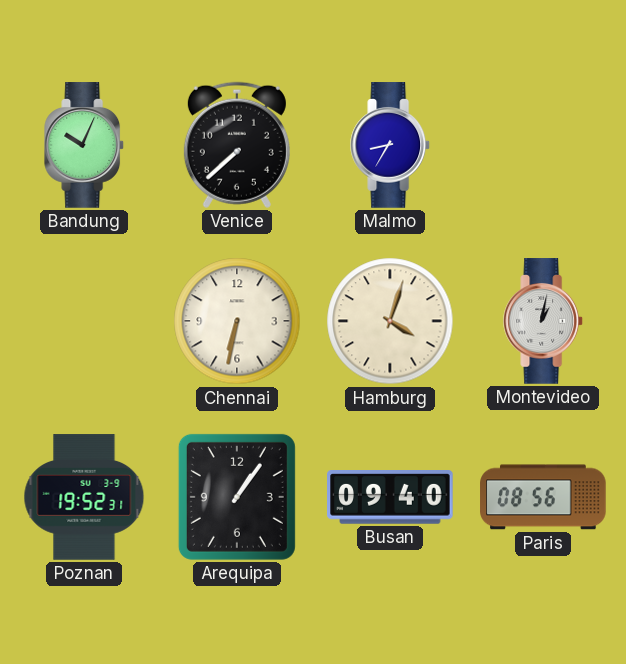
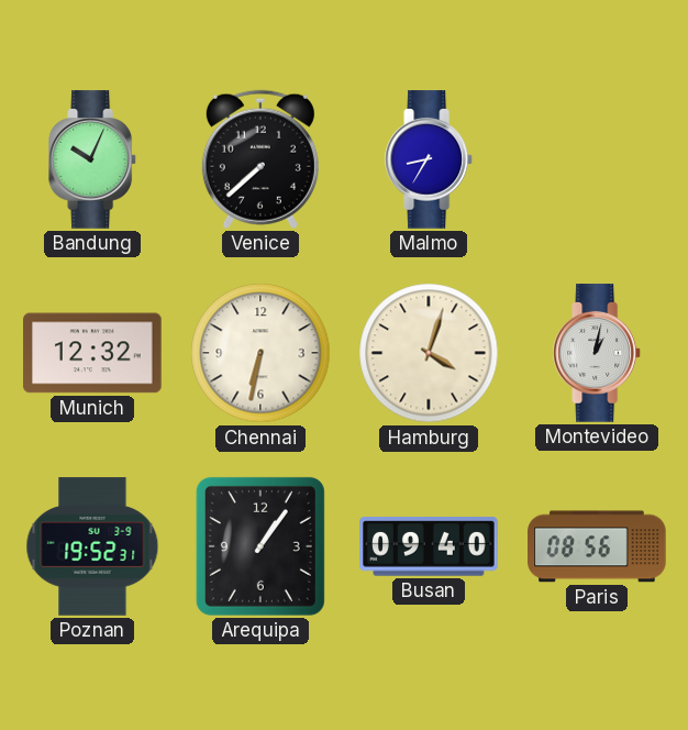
Munich: none -> 12:32 (92, 353)
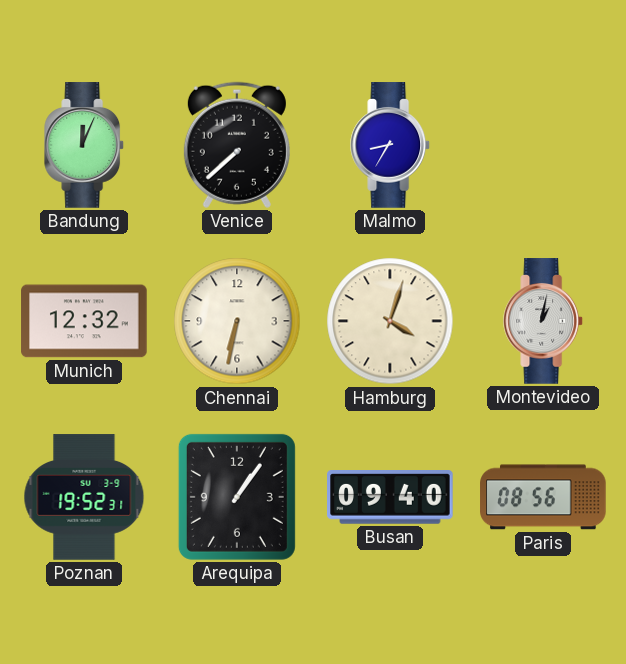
Bandung: 10:04 -> 12:04 (85, 145)
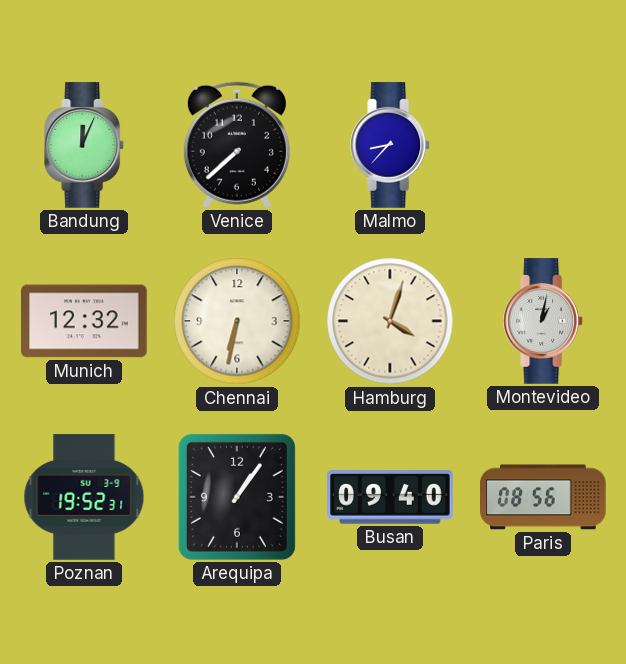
Malmo: 8:35 -> 8:37 (391, 145)
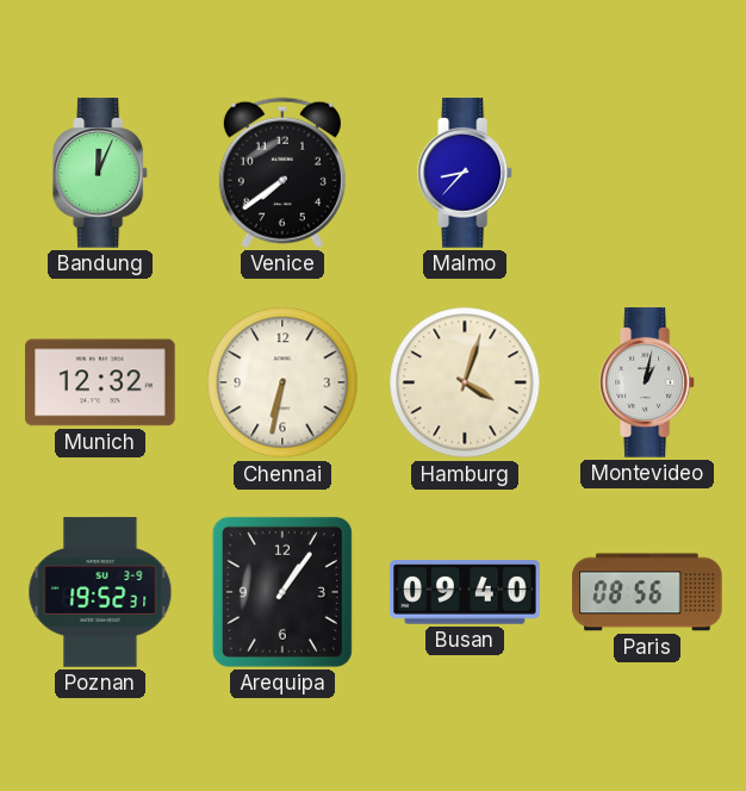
Venice: 7:38 -> 7:39 (282, 173)
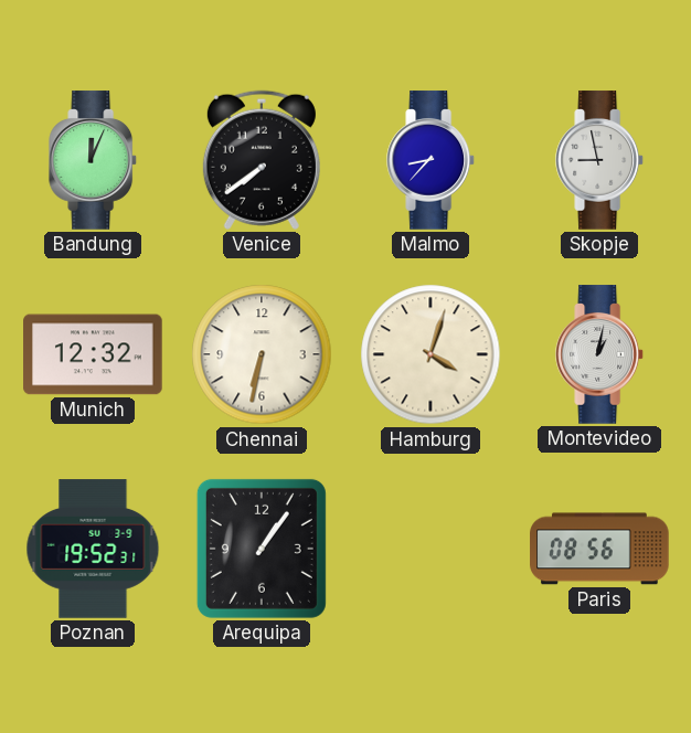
Skopje: none -> 8:58 (600, 160)
Busan: 09:40 -> none (465, 592)
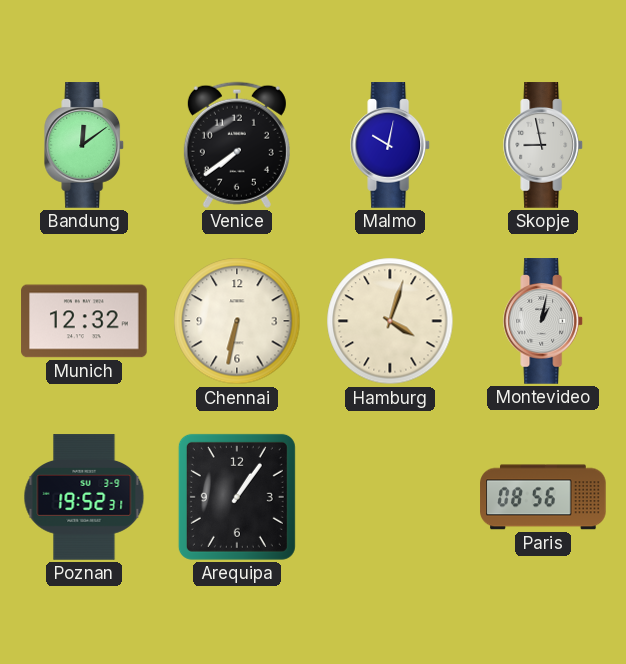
Bandung: 12:04 -> 12:09 (85, 145)
Malmo: 8:37 -> 10:02 (391, 145)
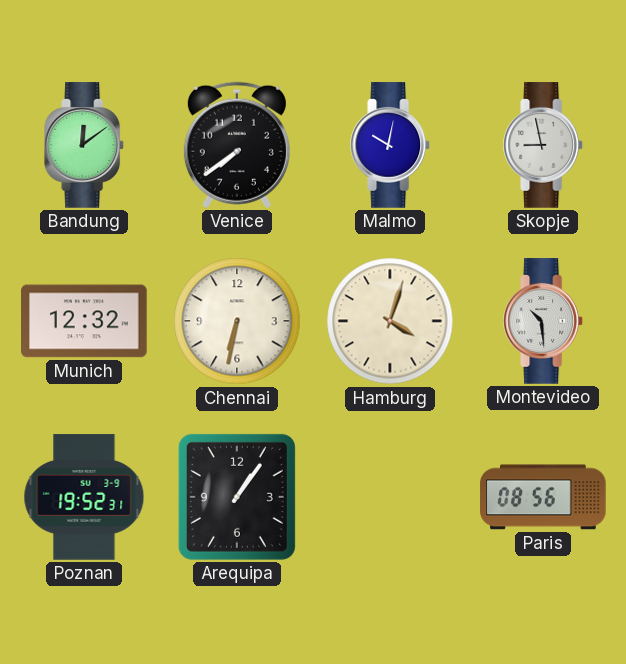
Montevideo: 1:02 -> 10:29 (544, 321)
